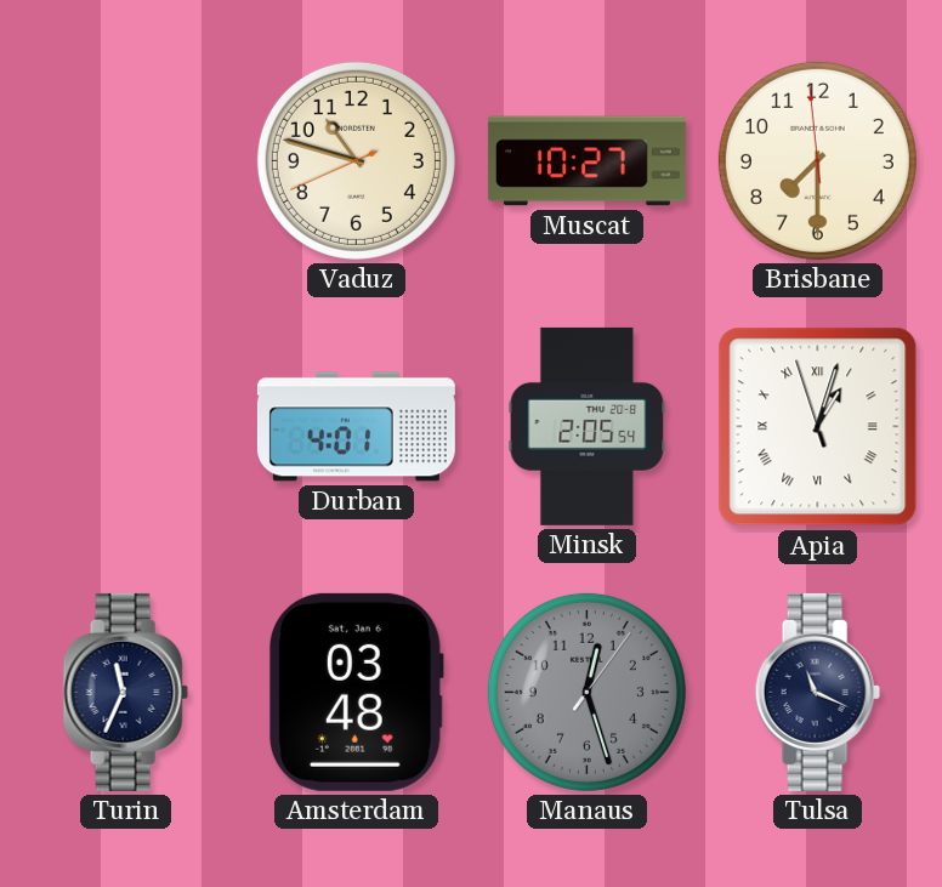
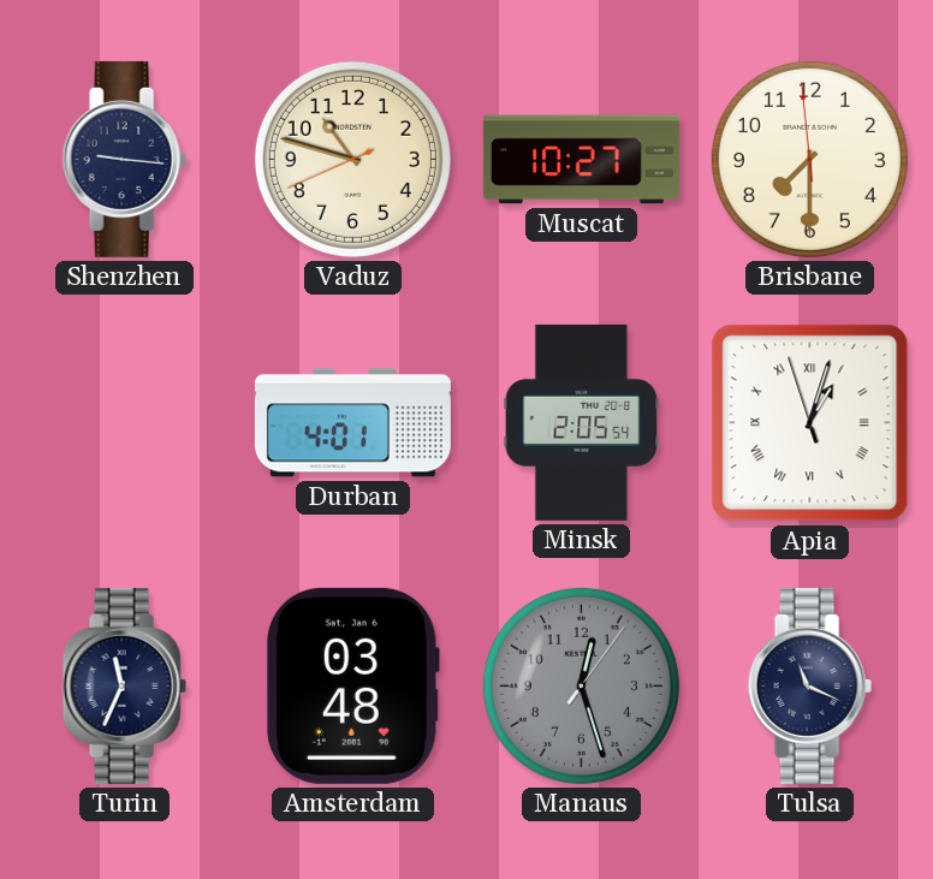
Shenzhen: none -> 9:16 (124, 159)
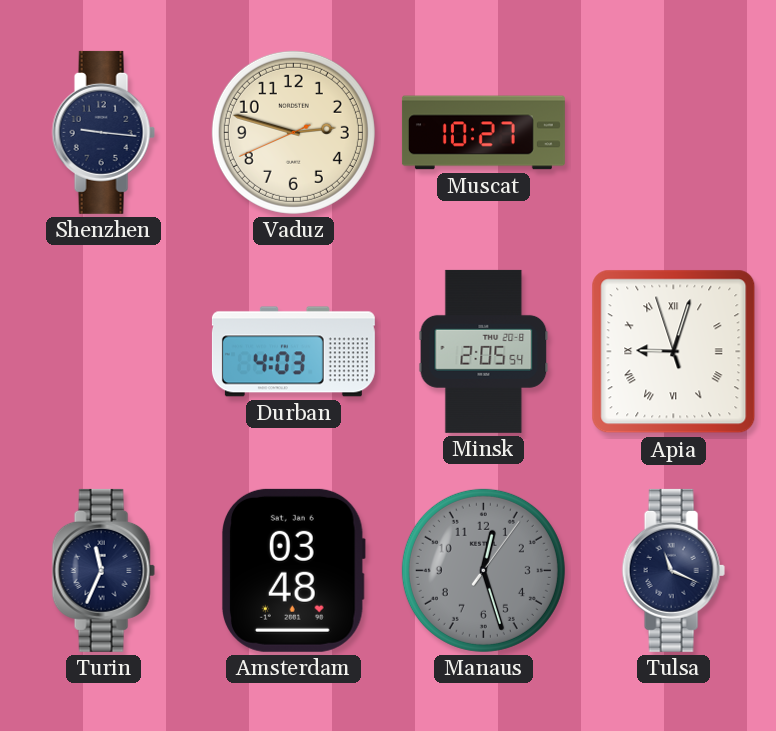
Vaduz: 10:47 -> 2:47 (293, 132)
Brisbane: 7:29 -> none (809, 159)
Durban: 4:01 -> 4:03 (293, 352)
Apia: 1:02 -> 9:02 (674, 352)
